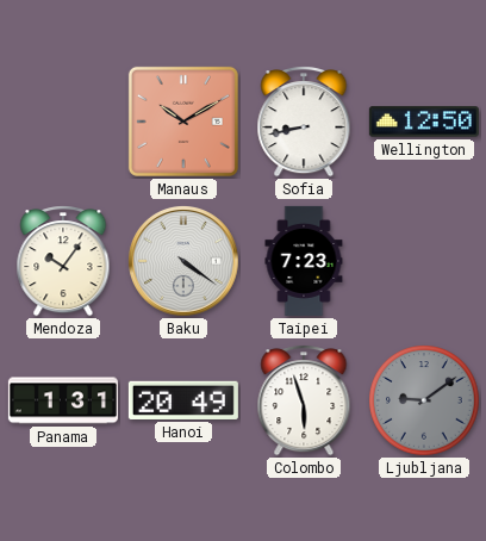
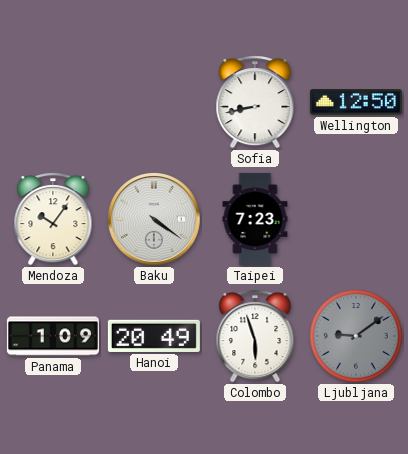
Manaus: 10:10 -> none (183, 122)
Panama: 1:31 -> 1:09 (53, 336)
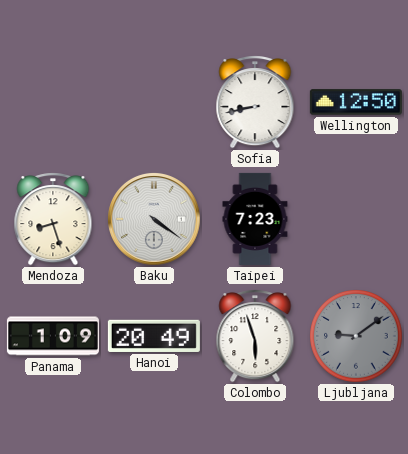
Mendoza: 10:06 -> 8:27 (53, 220)
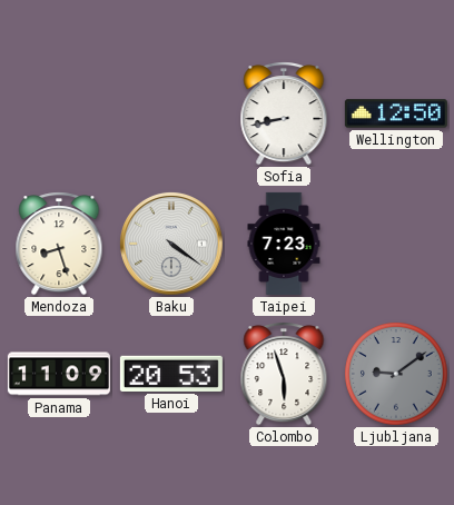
Panama: 1:09 -> 11:09 (59, 374)
Hanoi: 20:49 -> 20:53 (171, 374)
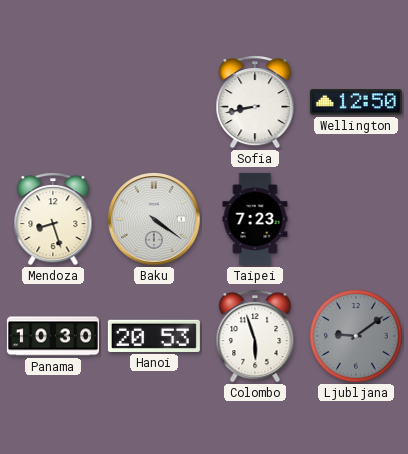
Panama: 11:09 -> 10:30 (53, 336)
